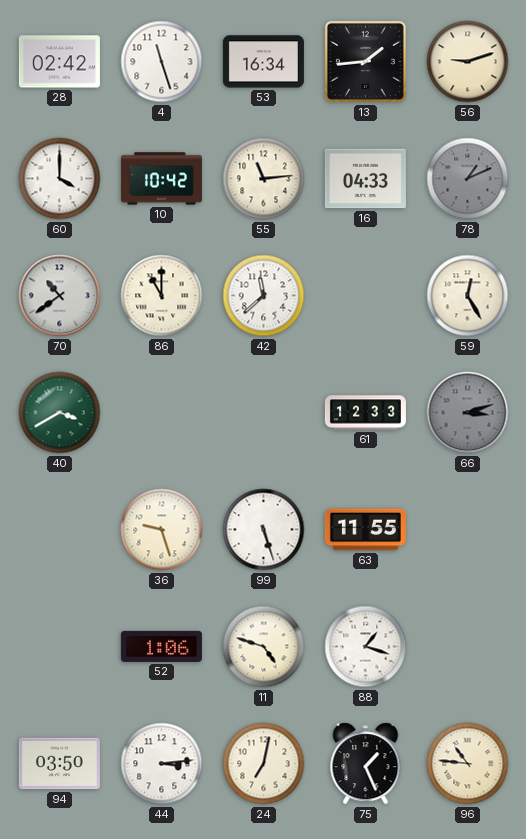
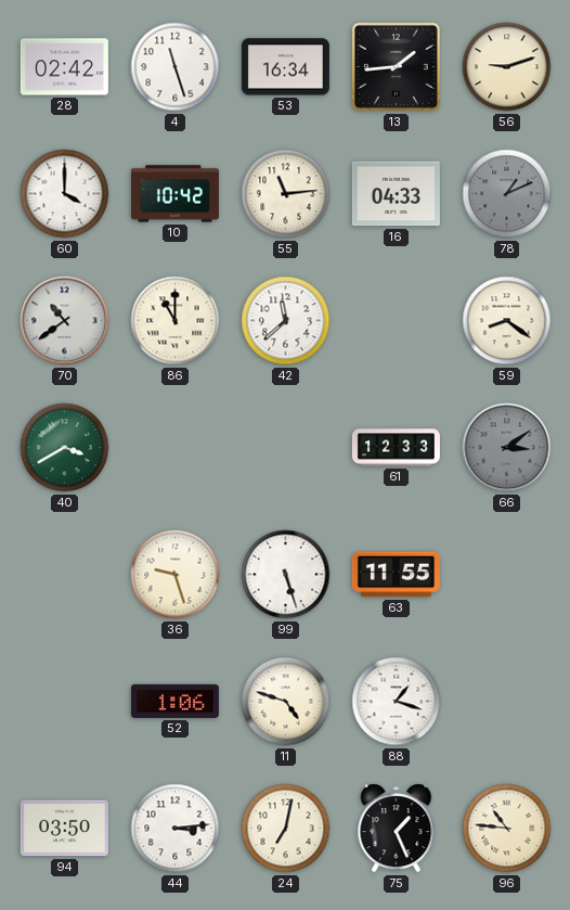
59: 12:25 -> 8:21 (507, 321)
66: 3:12 -> 3:09 (507, 448)
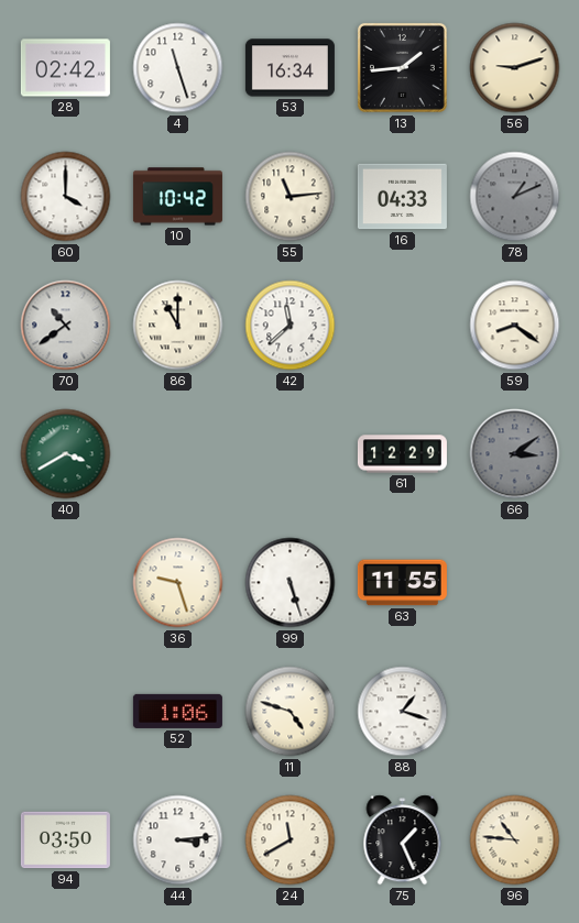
61: 12:33 -> 12:29 (402, 454)
24: 7:02 -> 11:40 (291, 840)
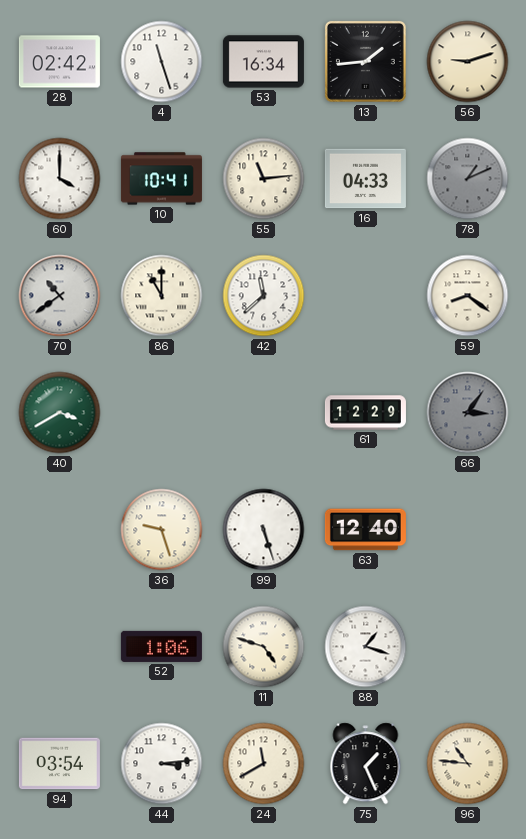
10: 10:42 -> 10:41 (161, 179)
66: 3:09 -> 3:06 (468, 413)
63: 11:55 -> 12:40 (365, 530)
94: 03:50 -> 03:54 (59, 764)
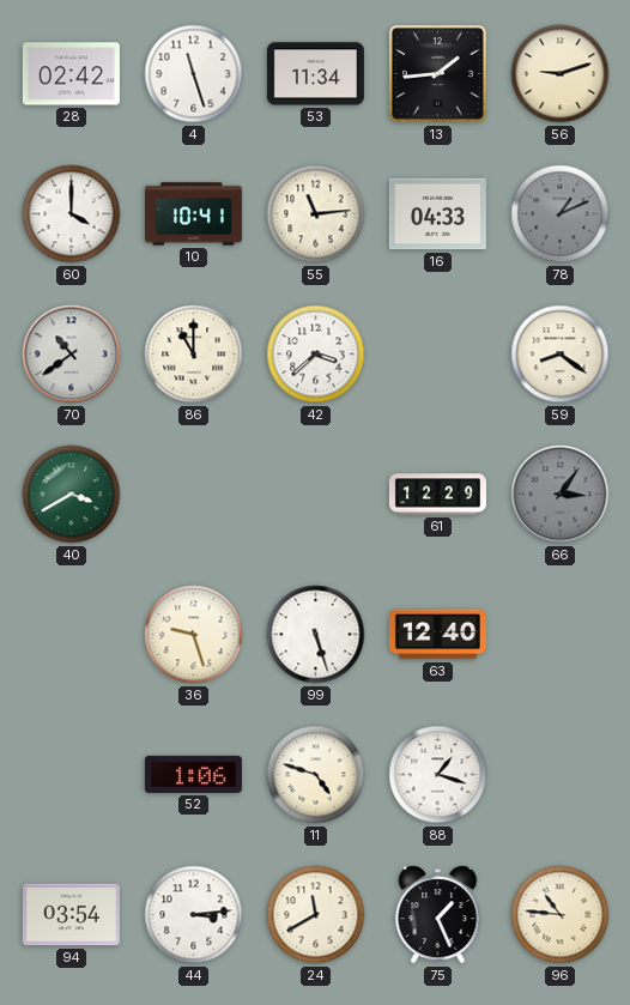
53: 16:34 -> 11:34 (315, 74)
42: 11:38 -> 3:38 (316, 355)
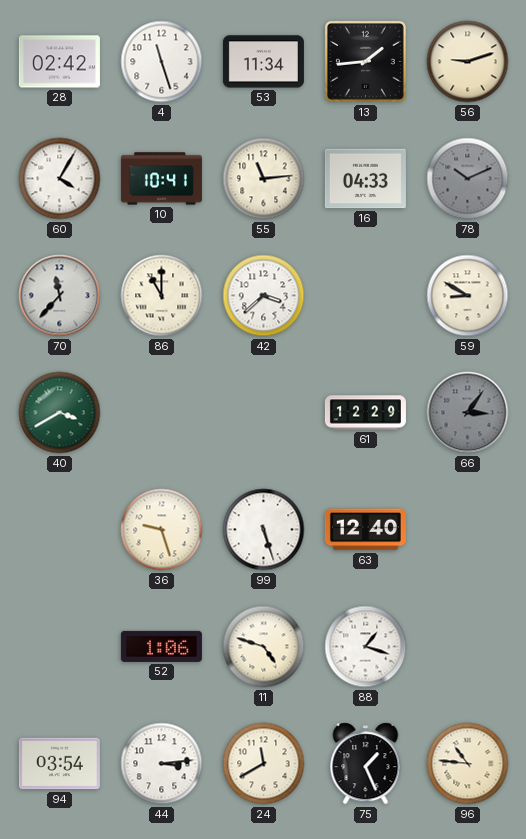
60: 4:00 -> 4:05 (60, 179)
78: 1:11 -> 10:11 (468, 179)
70: 10:39 -> 11:37 (60, 296)
59: 8:21 -> 8:50 (468, 296)
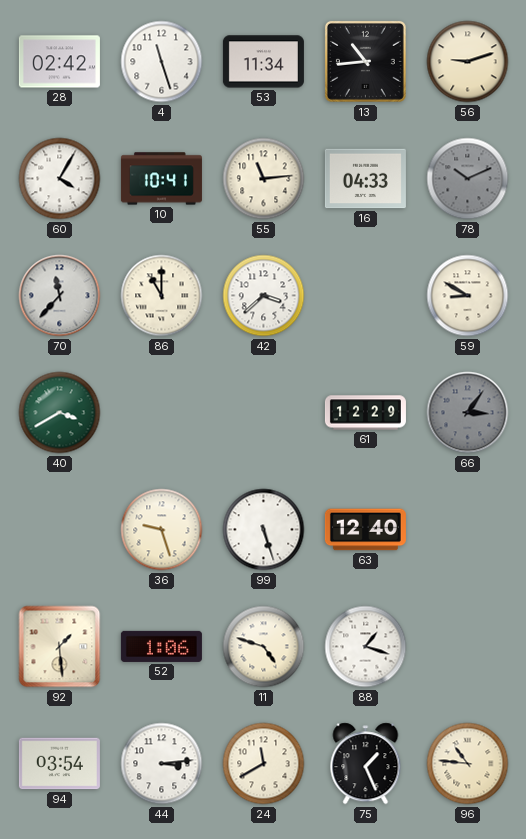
13: 1:44 -> 10:44 (365, 61)
92: none -> 1:29 (60, 647)
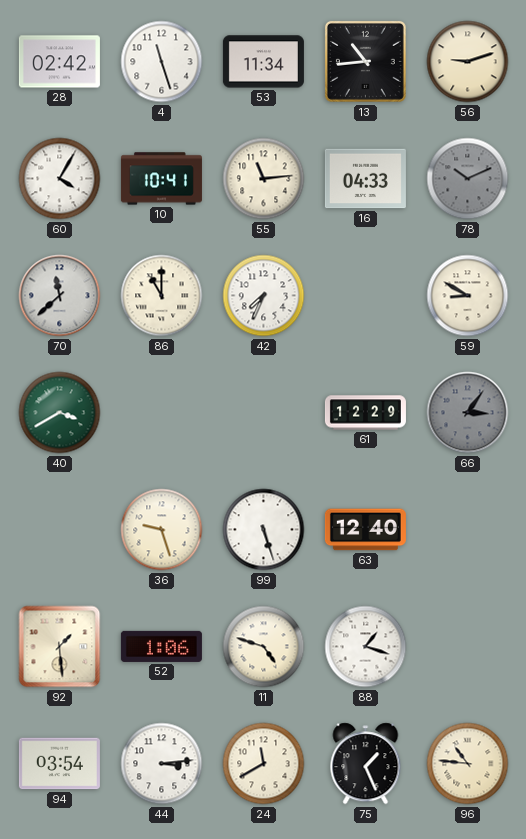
70: 11:37 -> 11:38 (60, 296)
42: 3:38 -> 7:34 (264, 296)
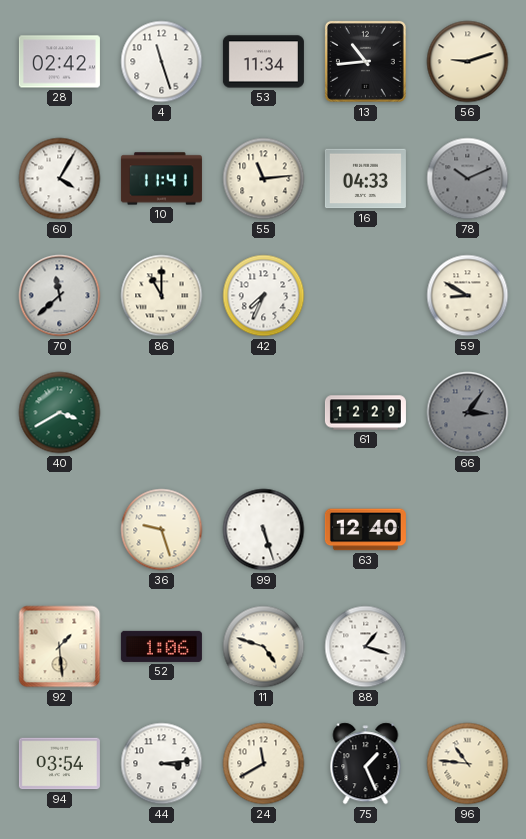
10: 10:41 -> 11:41 (161, 179)
